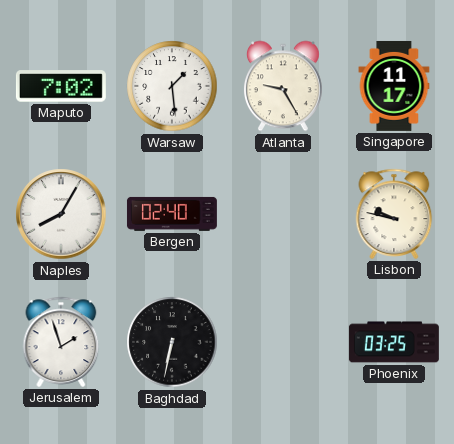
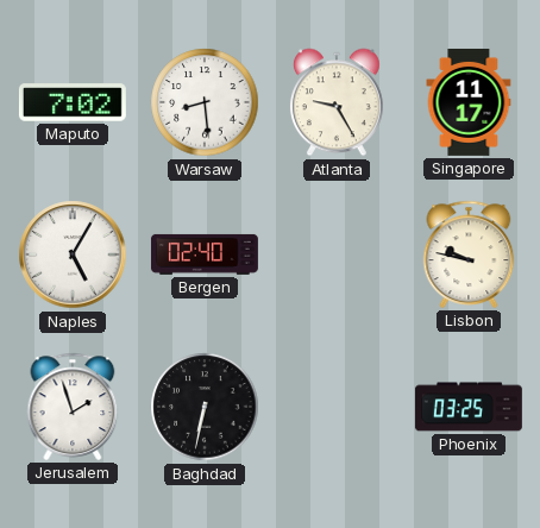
Warsaw: 1:29 -> 8:29 (205, 102)
Naples: 8:05 -> 5:05 (73, 254)
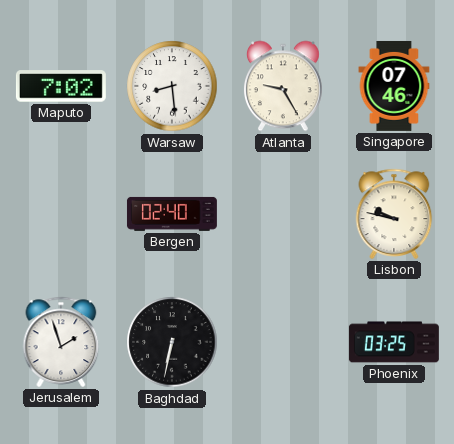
Singapore: 11:17 -> 07:46 (394, 86)
Naples: 5:05 -> none (73, 254)
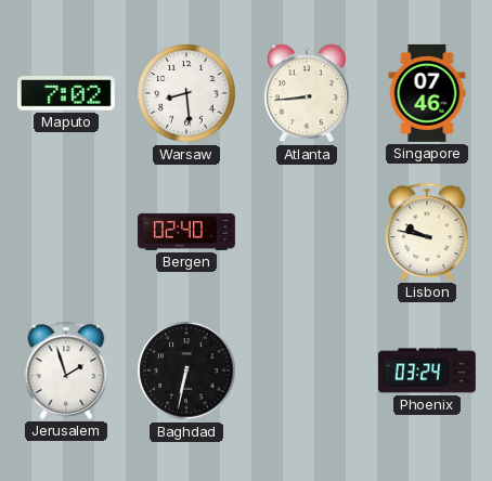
Atlanta: 9:25 -> 8:44 (307, 93)
Phoenix: 03:25 -> 03:24 (427, 370)
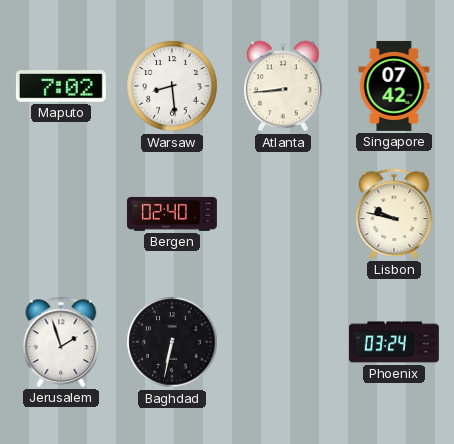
Singapore: 07:46 -> 07:42 (394, 86)
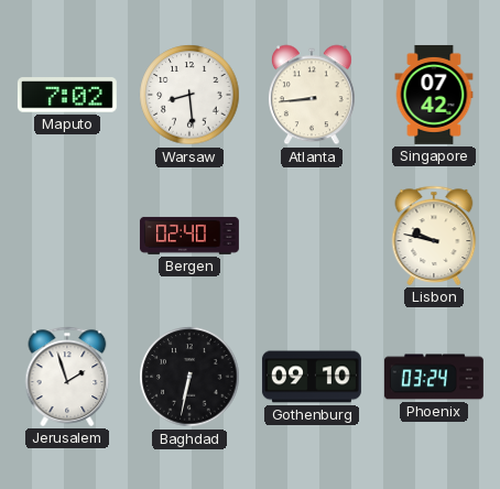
Gothenburg: none -> 09:10 (312, 377)
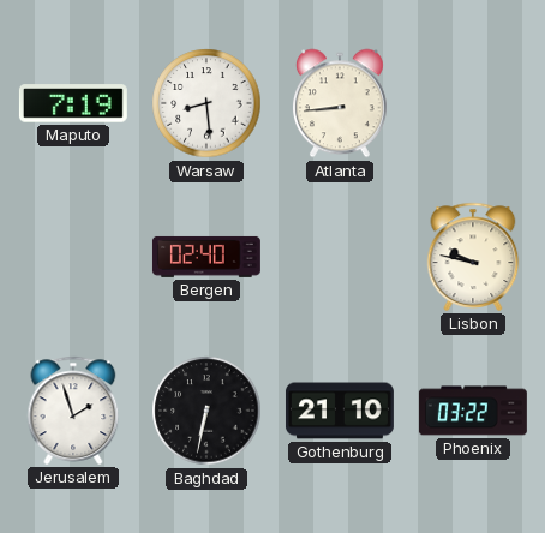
Maputo: 7:02 -> 7:19 (73, 103)
Singapore: 07:42 -> none (434, 95)
Gothenburg: 09:10 -> 21:10 (340, 411)
Phoenix: 03:24 -> 03:22 (473, 411)
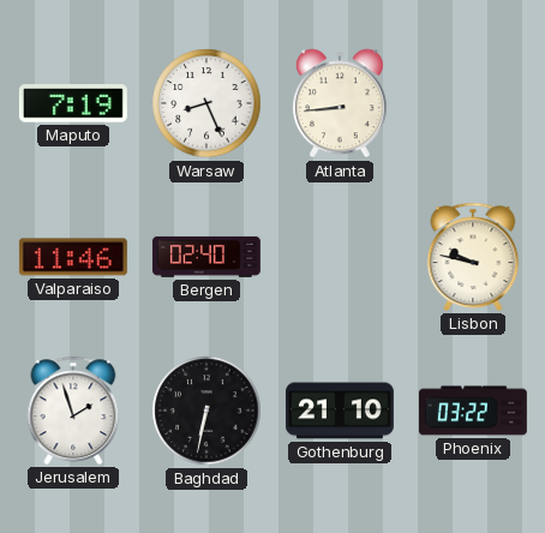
Warsaw: 8:29 -> 8:26 (206, 103)
Valparaiso: none -> 11:46 (73, 257)
